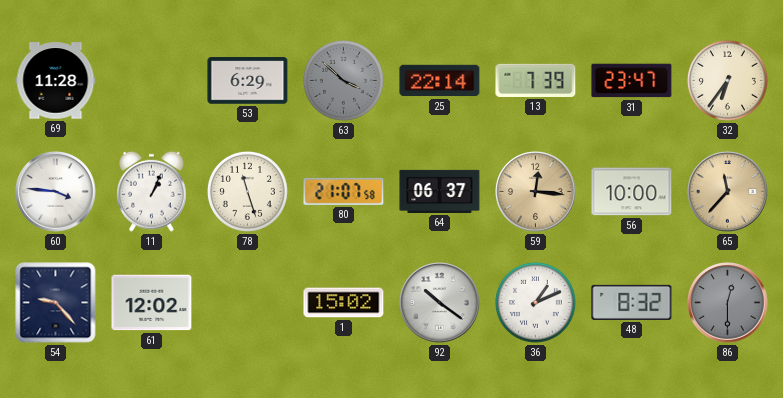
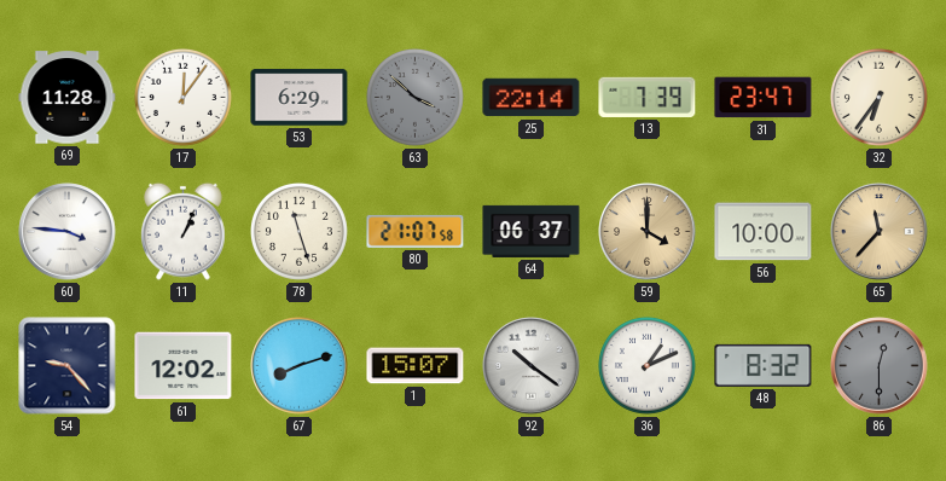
17: none -> 12:06 (182, 97)
59: 12:16 -> 4:00 (648, 232)
67: none -> 8:12 (300, 366)
1: 15:02 -> 15:07 (416, 366)
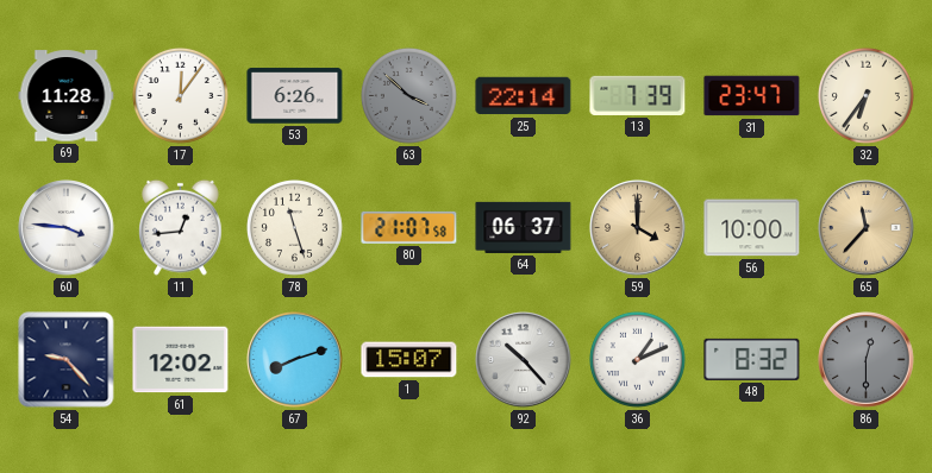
53: 6:29 -> 6:26 (295, 96)
11: 1:04 -> 12:44 (181, 227)
92: 10:21 -> 10:23 (524, 360)
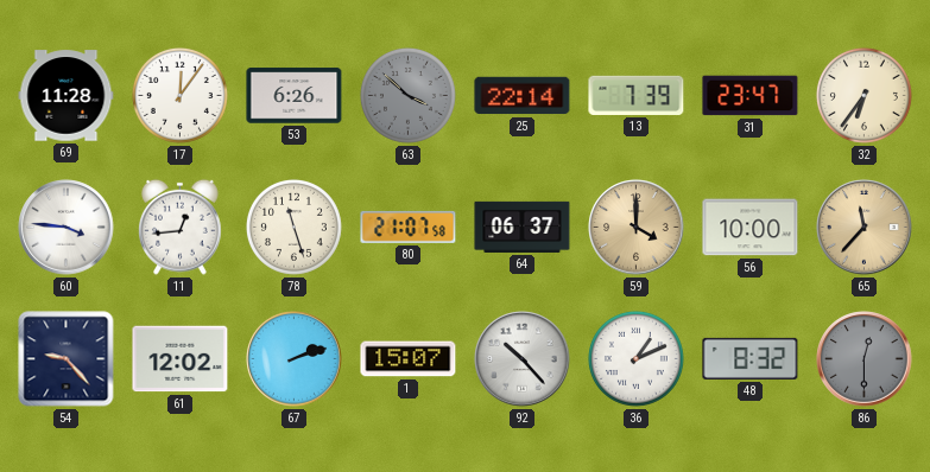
67: 8:12 -> 2:12 (295, 359)
